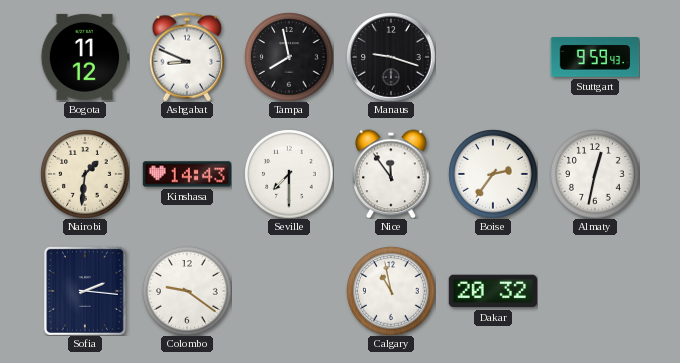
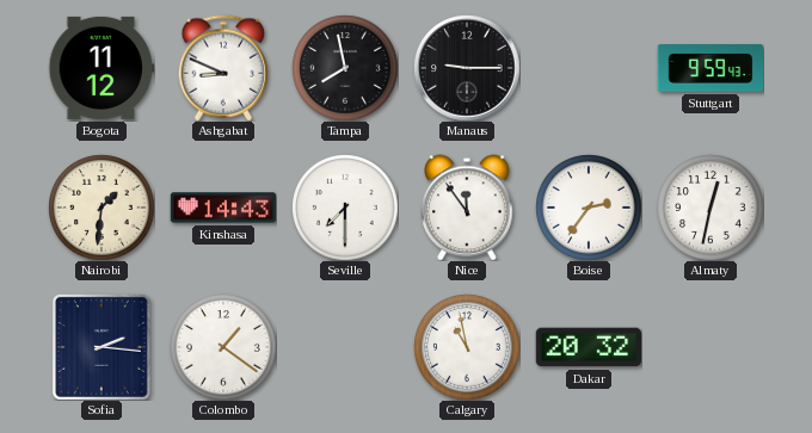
Manaus: 9:18 -> 9:15 (467, 68)
Colombo: 9:21 -> 1:21 (223, 347)
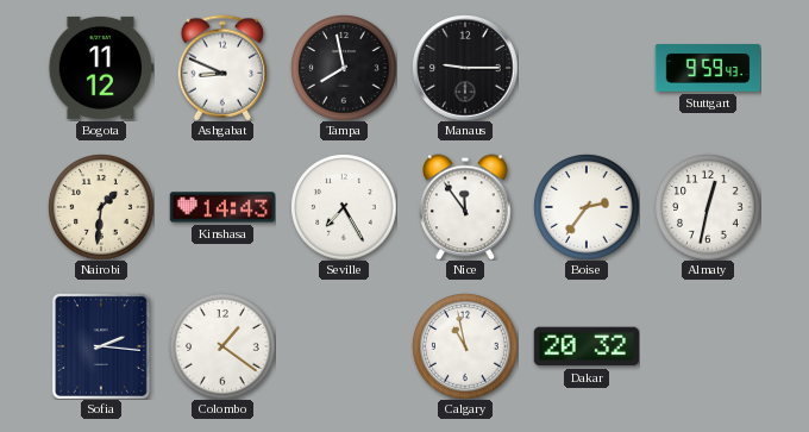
Seville: 7:30 -> 7:25 (344, 207)
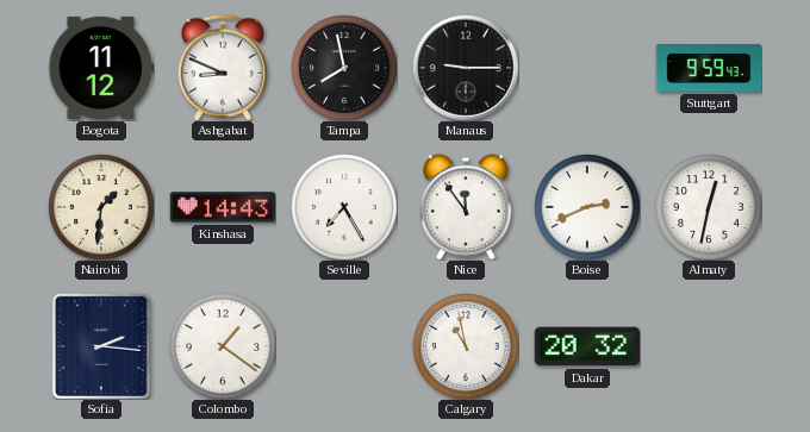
Boise: 2:36 -> 2:41 (587, 207)
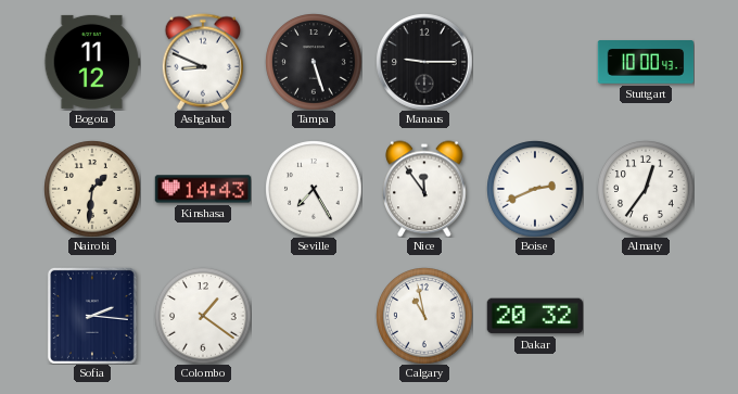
Tampa: 7:58 -> 5:27 (314, 62)
Stuttgart: 9:59 -> 10:00 (646, 62)
Almaty: 12:32 -> 12:36 (646, 189)
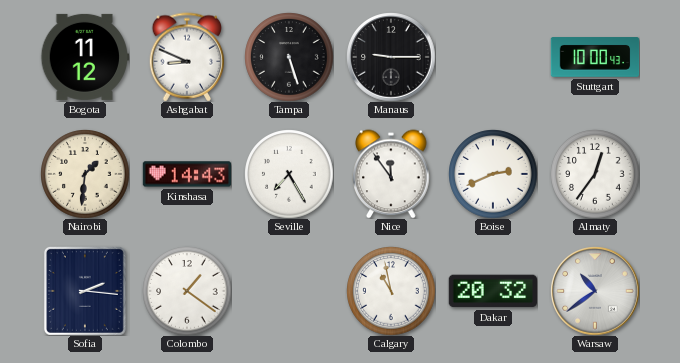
Warsaw: none -> 10:39 (595, 291)
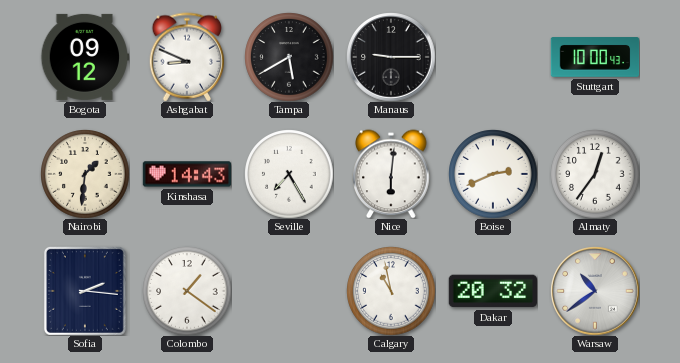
Bogota: 11:12 -> 09:12 (85, 57)
Tampa: 5:27 -> 5:40 (289, 57)
Nice: 11:54 -> 6:01 (391, 174)
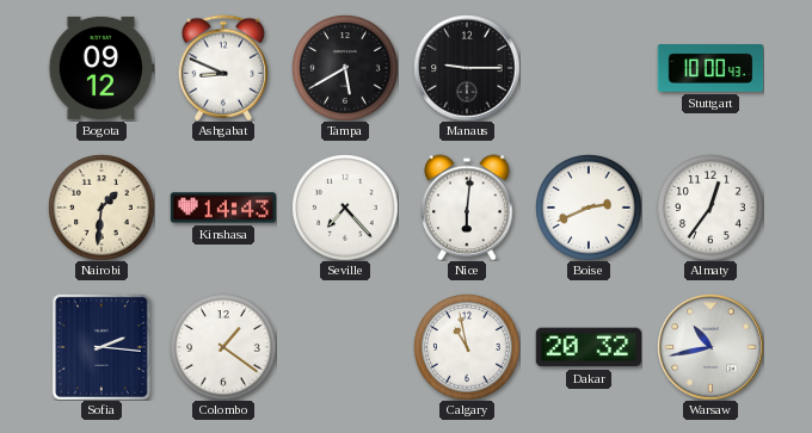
Seville: 7:25 -> 7:23 (345, 208)
Warsaw: 10:39 -> 10:43 (710, 347)
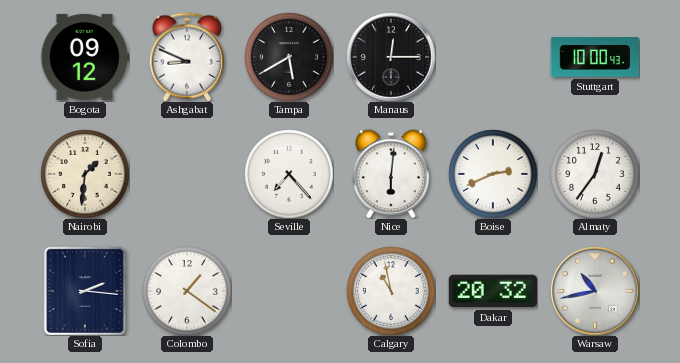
Manaus: 9:15 -> 12:15 (391, 57)
Kinshasa: 14:43 -> none (223, 208)
